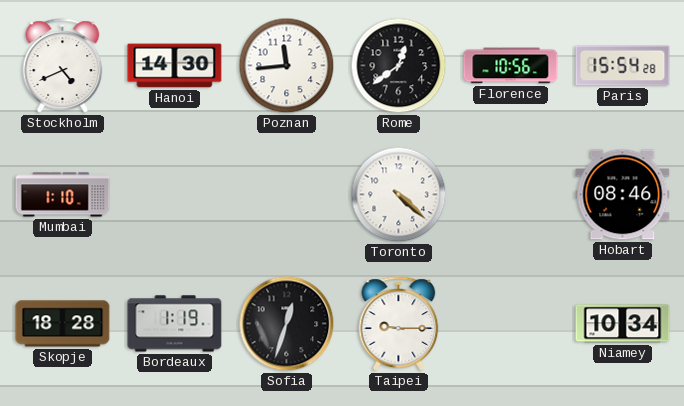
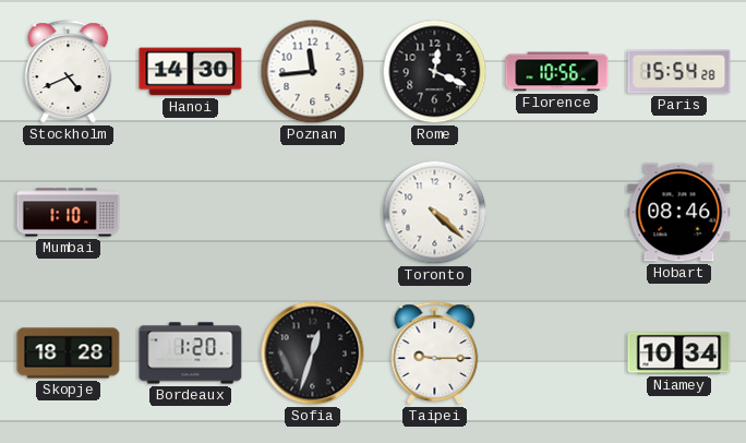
Rome: 12:39 -> 12:19 (435, 72)
Bordeaux: 1:19 -> 1:20 (191, 354)
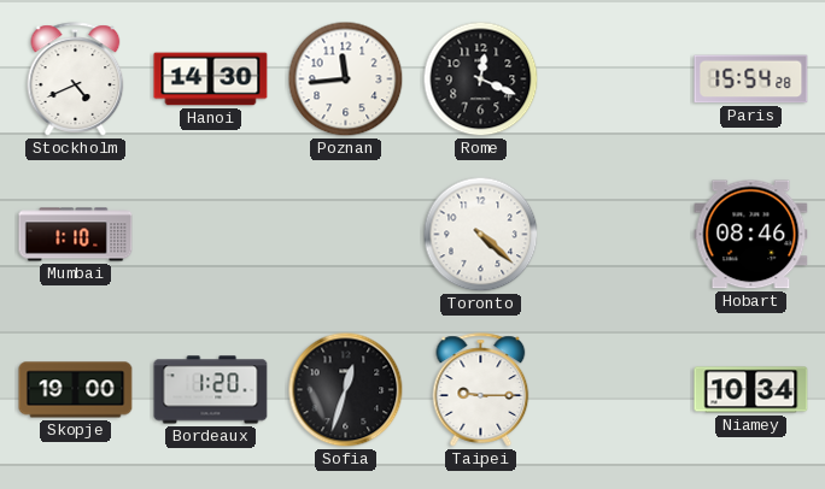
Florence: 10:56 -> none (557, 72)
Skopje: 18:28 -> 19:00 (76, 390)
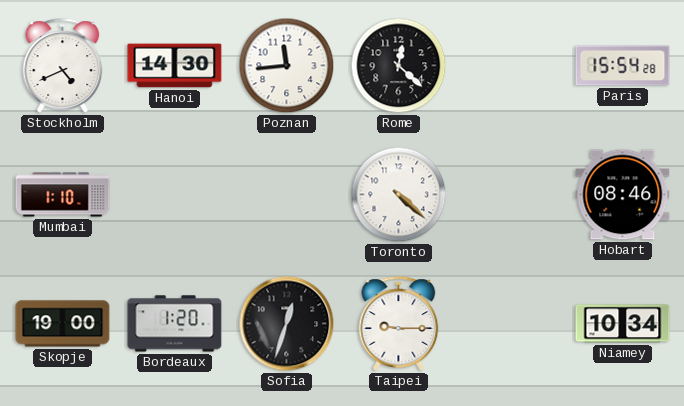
Rome: 12:19 -> 12:22 (399, 66)
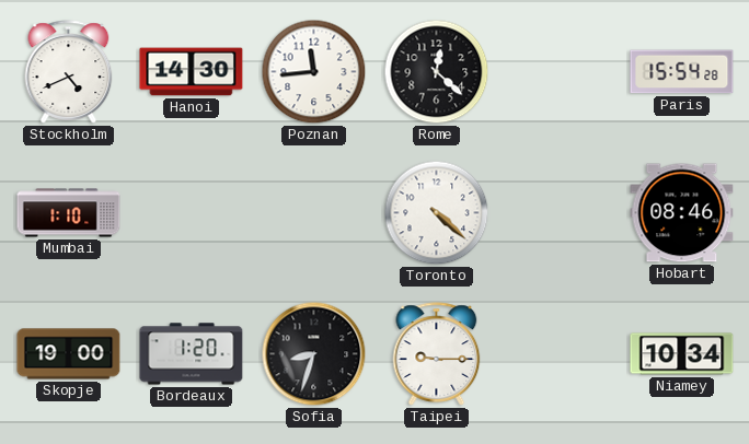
Sofia: 12:33 -> 8:33 (314, 354)
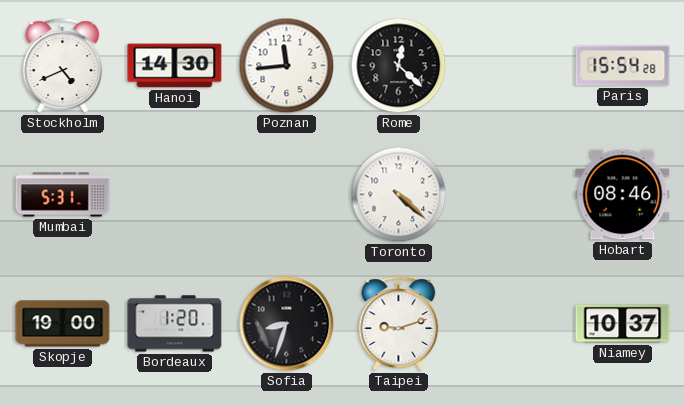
Mumbai: 1:10 -> 5:31 (63, 195)
Taipei: 9:15 -> 9:12 (399, 324)
Niamey: 10:34 -> 10:37 (623, 324)
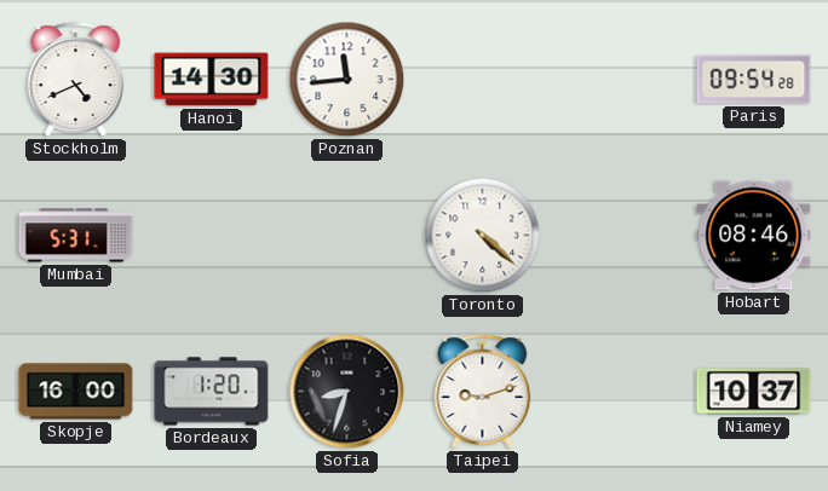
Rome: 12:22 -> none (399, 66)
Paris: 15:54 -> 09:54 (754, 80)
Skopje: 19:00 -> 16:00 (76, 392)
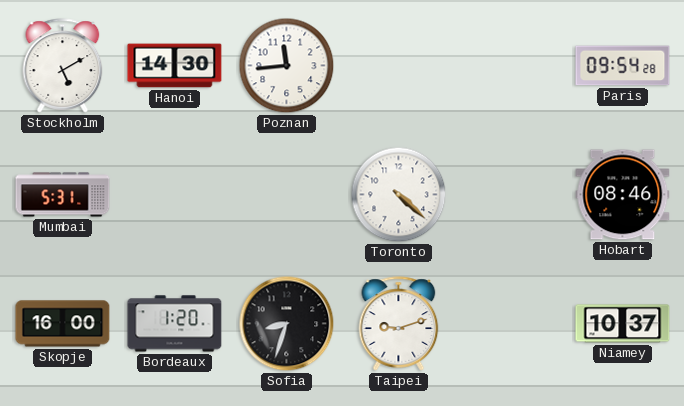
Stockholm: 4:41 -> 5:10 (63, 66)
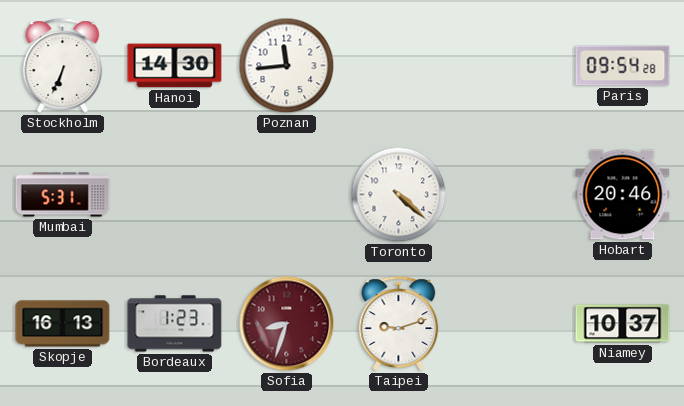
Stockholm: 5:10 -> 6:34 (63, 66)
Hobart: 08:46 -> 20:46 (623, 195)
Skopje: 16:00 -> 16:13 (63, 324)
Bordeaux: 1:20 -> 1:23 (175, 324)
Sofia dial: black -> burgundy (287, 324)
